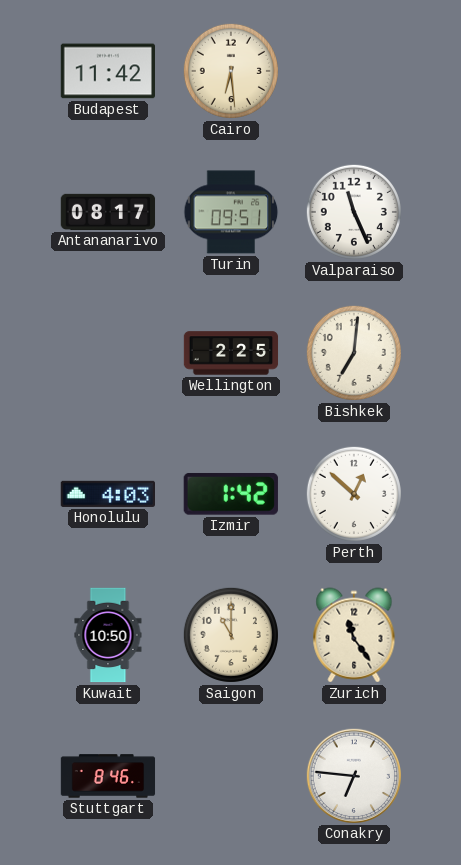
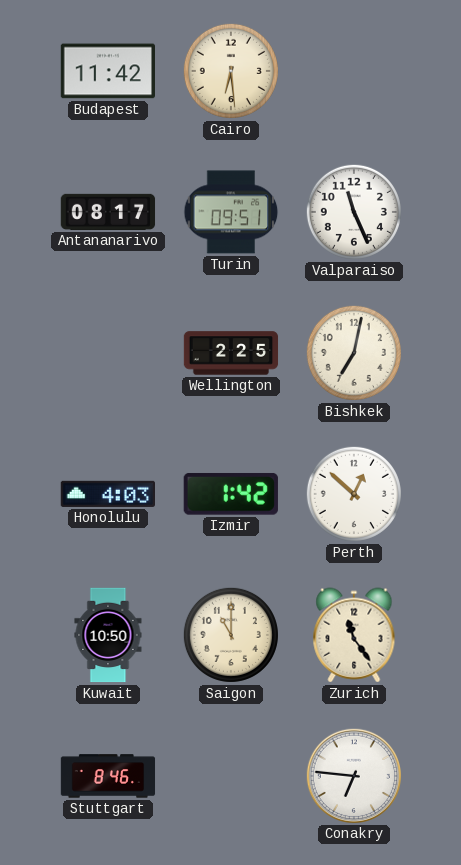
Bishkek: 7:01 -> 7:02 (354, 353)
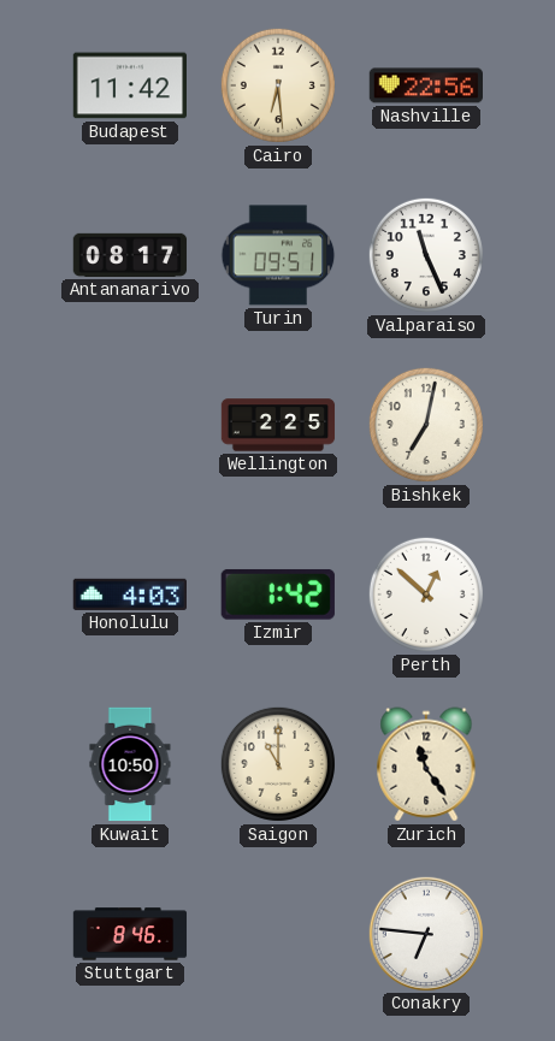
Nashville: none -> 22:56 (425, 85)
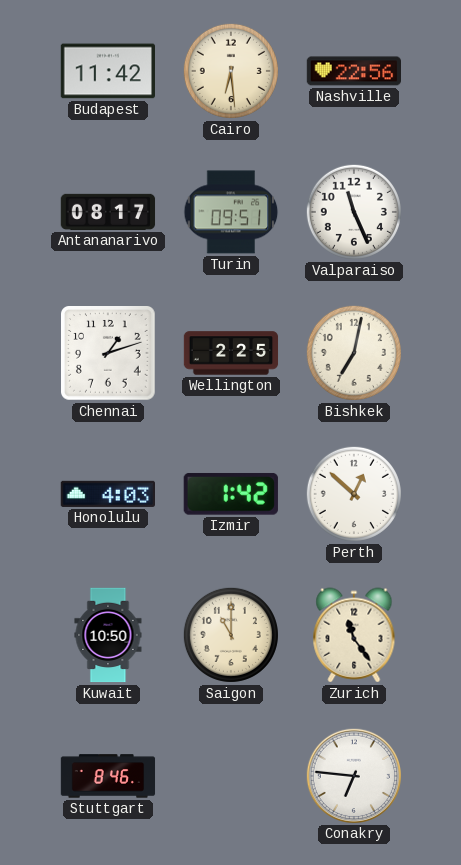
Chennai: none -> 1:12 (109, 354)
